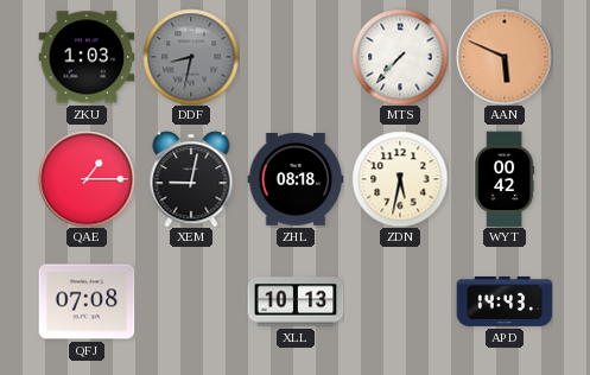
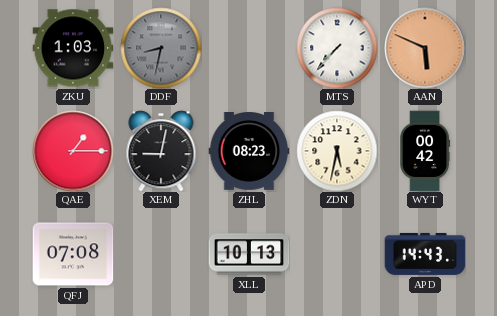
ZHL: 08:18 -> 08:23 (249, 152)
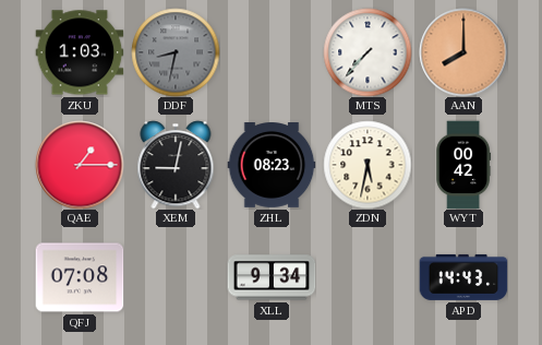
AAN: 5:49 -> 8:00 (463, 52)
XLL: 10:13 -> 9:34 (272, 277)
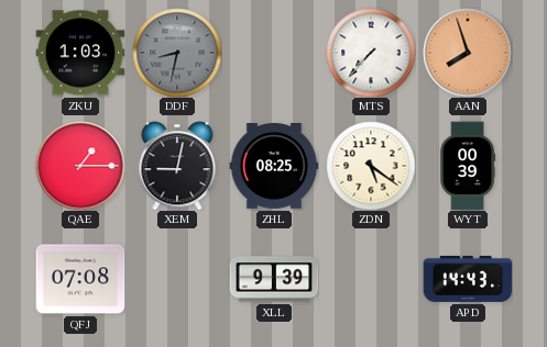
AAN: 8:00 -> 7:57 (468, 53)
ZHL: 08:23 -> 08:25 (274, 167)
ZDN: 5:32 -> 5:21 (371, 166)
WYT: 00:42 -> 00:39 (468, 166)
XLL: 9:34 -> 9:39 (274, 279)
